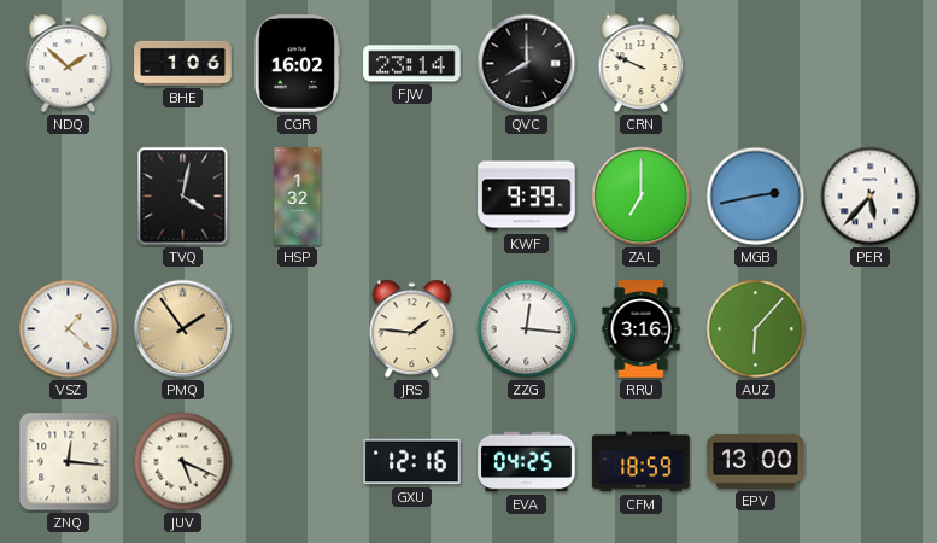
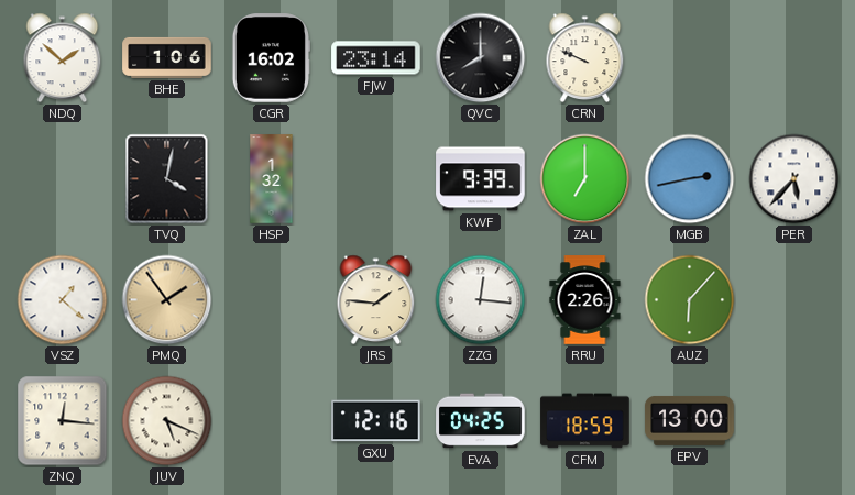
RRU: 3:16 -> 2:26 (585, 300)
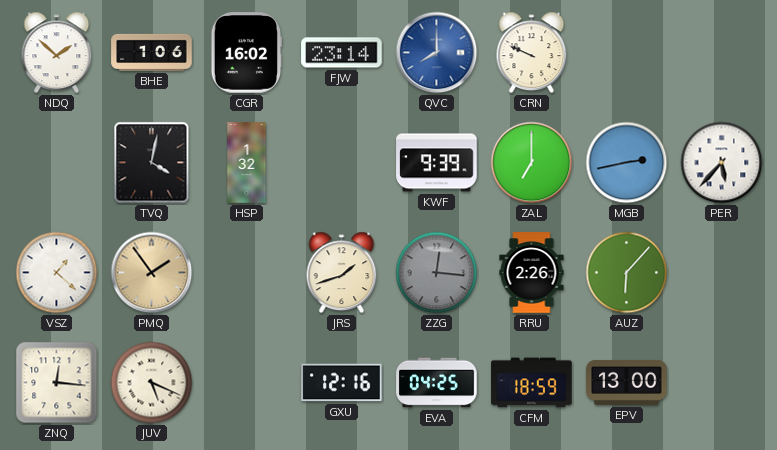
QVC dial: black -> blue (437, 53)
JRS: 1:46 -> 1:42 (342, 273)
ZZG dial: white -> grey (437, 273)
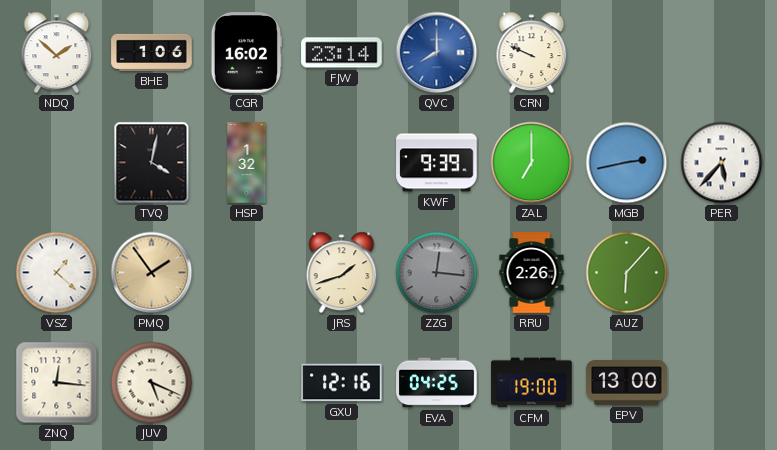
CFM: 18:59 -> 19:00 (532, 383)
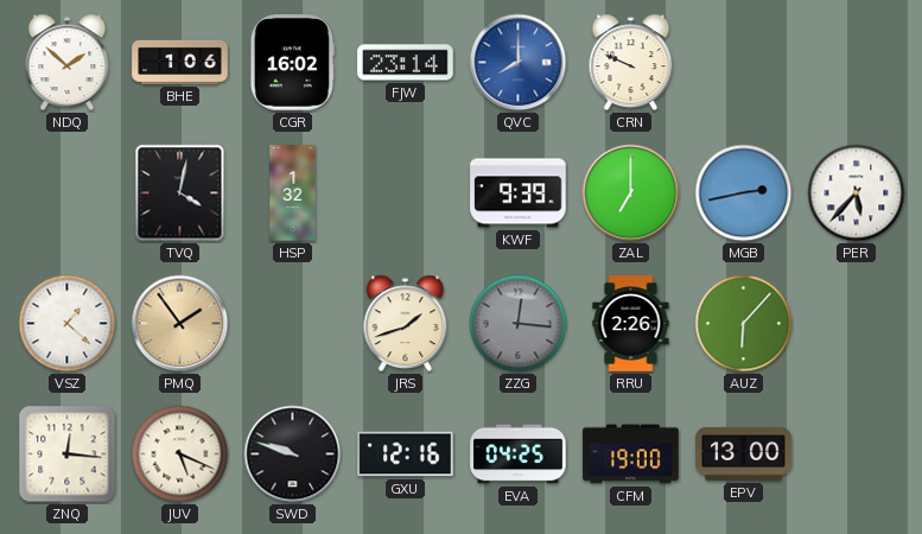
SWD: none -> 9:48 (293, 454)
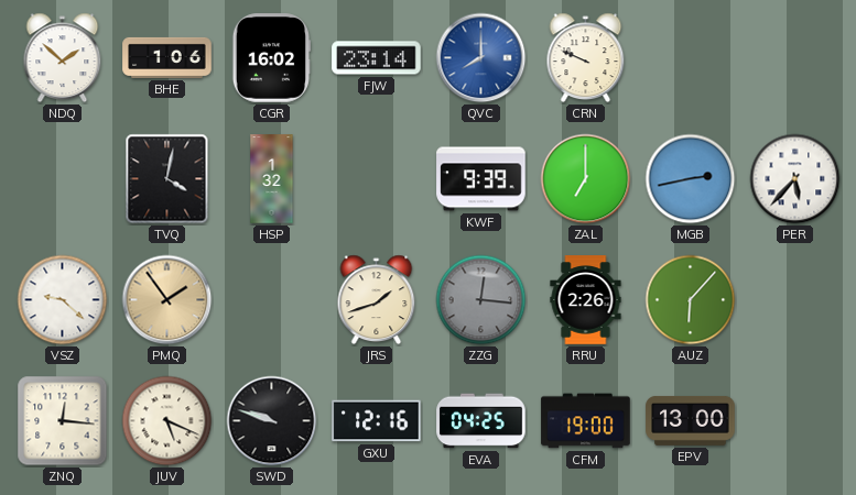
VSZ: 1:22 -> 9:22 (63, 300)
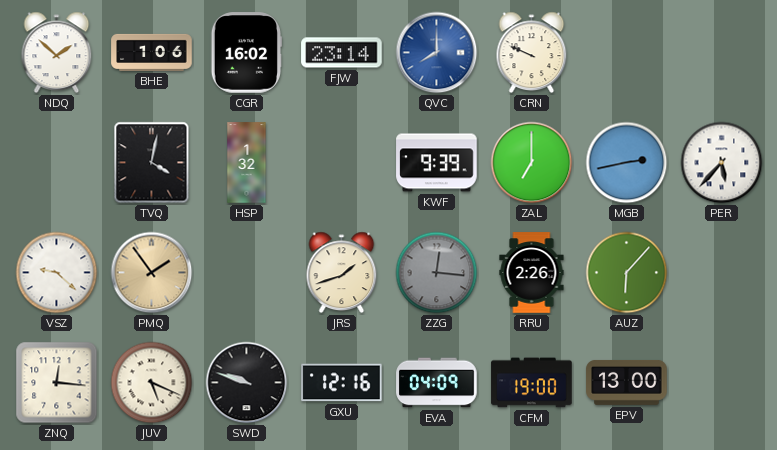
EVA: 04:25 -> 04:09 (437, 383)
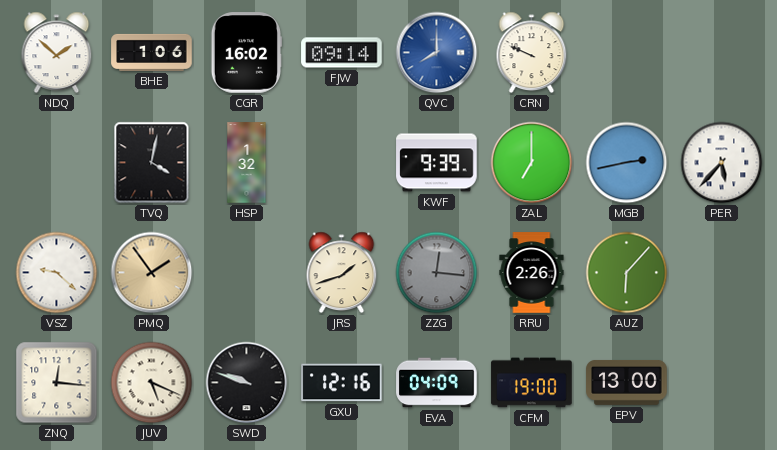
FJW: 23:14 -> 09:14 (342, 53)
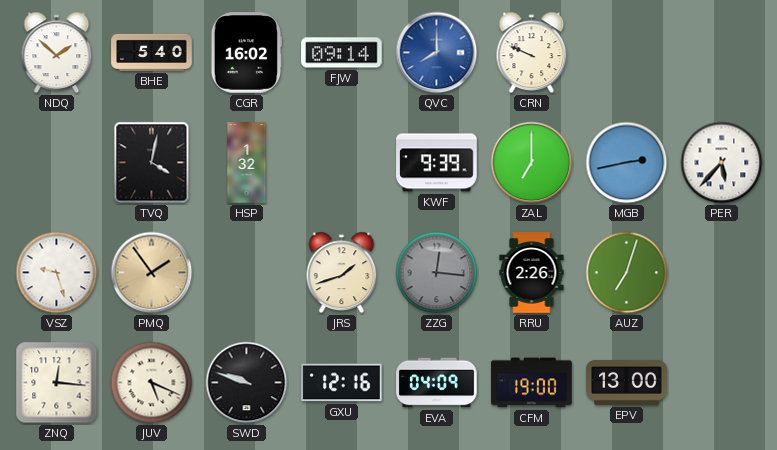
BHE: 1:06 -> 5:40 (152, 52)
VSZ: 9:22 -> 9:27 (57, 273)
AUZ: 6:07 -> 7:03 (627, 273)
